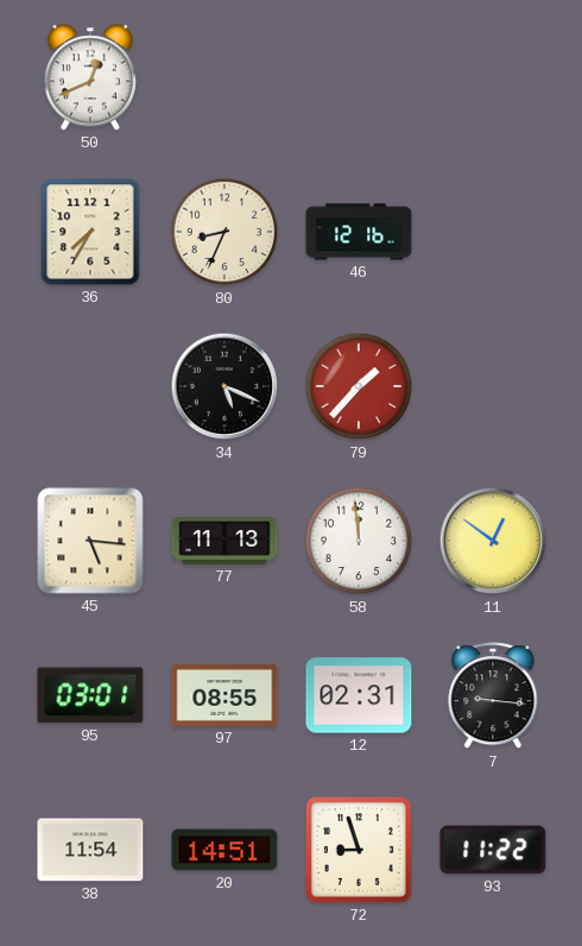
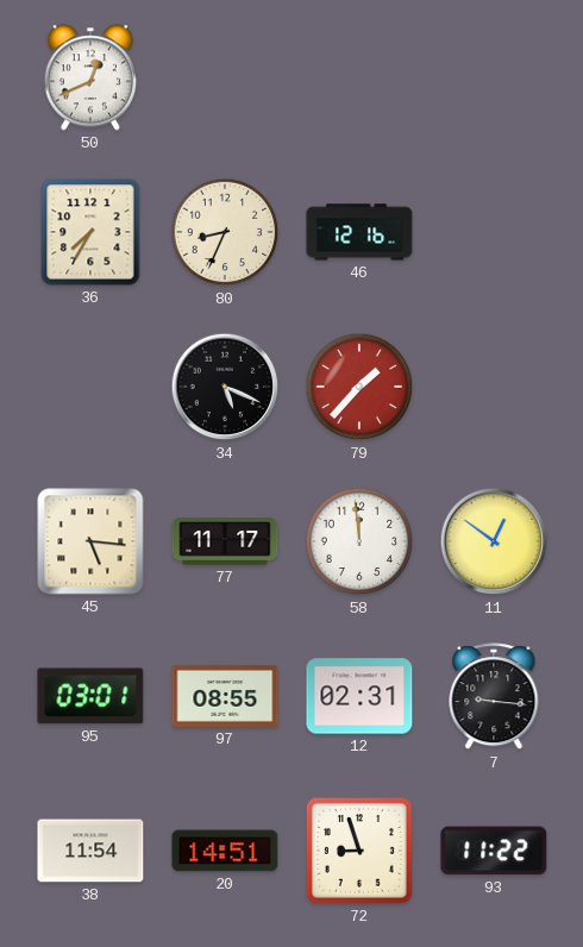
77: 11:13 -> 11:17 (225, 541)
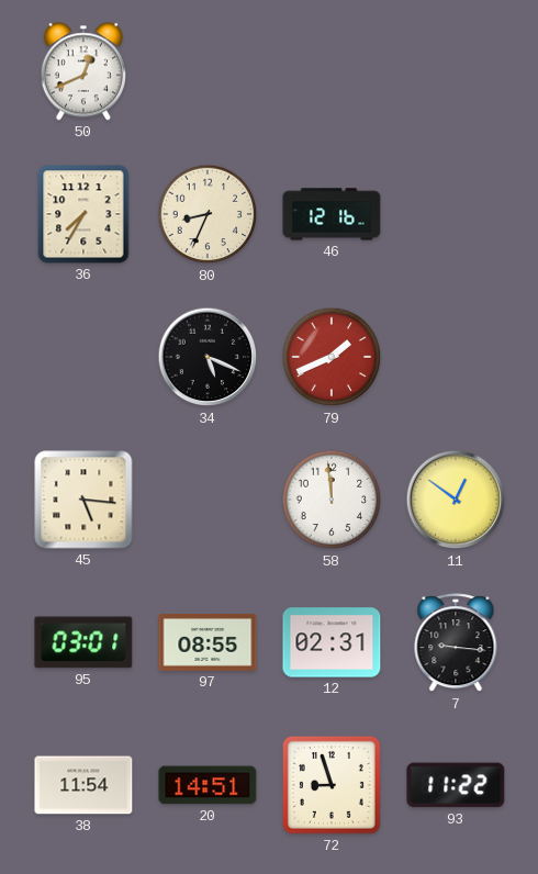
79: 1:37 -> 1:41 (332, 357)
77: 11:17 -> none (225, 541)
